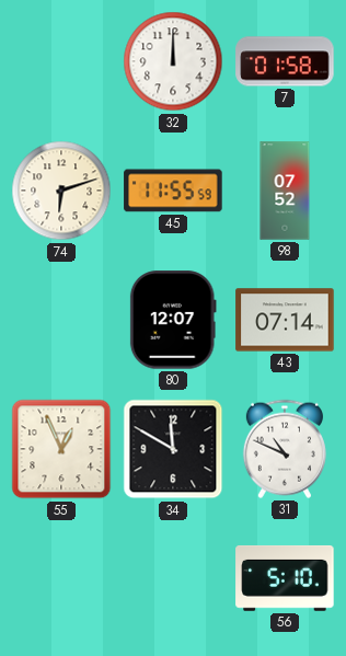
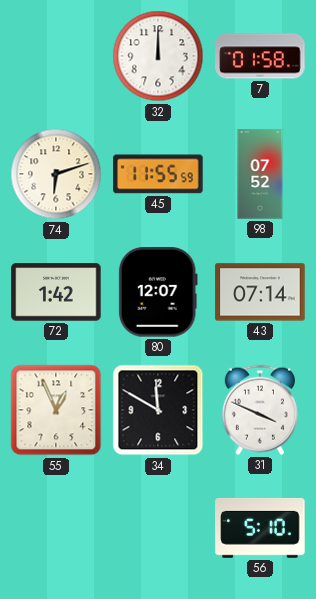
72: none -> 1:42 (56, 292)
31: 10:49 -> 3:49 (260, 410)
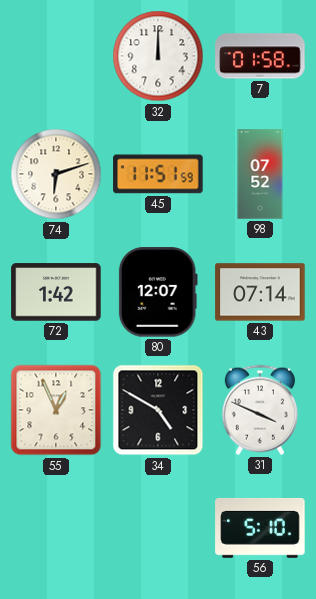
45: 11:55 -> 11:51 (158, 174)
34: 11:50 -> 4:50 (158, 410)
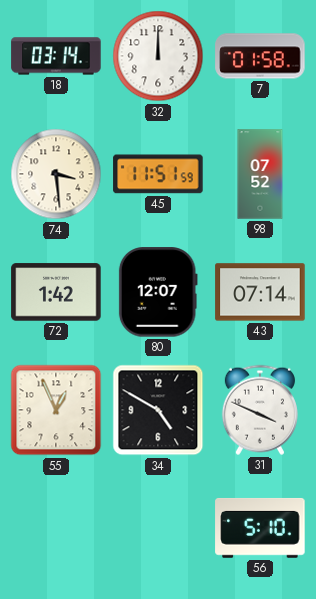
18: none -> 03:14 (56, 56)
74: 6:12 -> 3:29 (56, 174)
